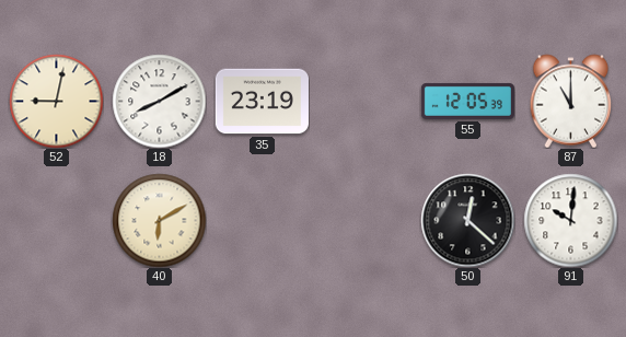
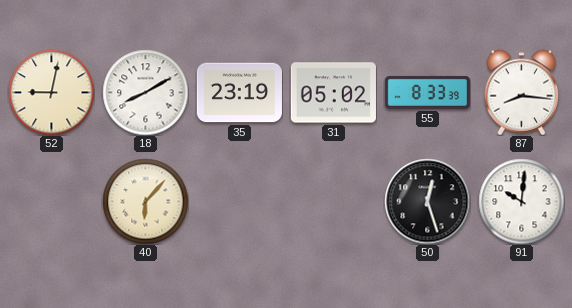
31: none -> 05:02 (333, 93)
55: 12:05 -> 8:33 (427, 92)
87: 11:00 -> 8:16 (522, 92)
40: 6:10 -> 6:07 (145, 201)
50: 12:22 -> 12:27 (427, 201)
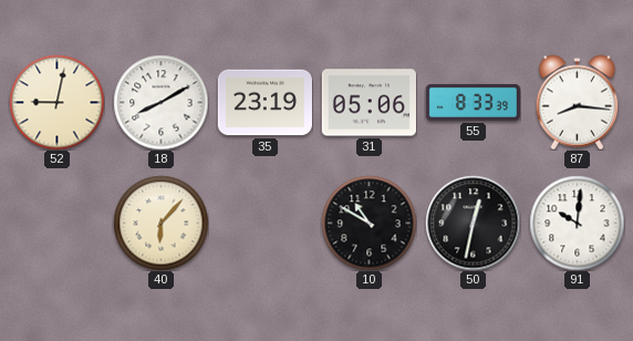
31: 05:02 -> 05:06 (369, 103)
10: none -> 10:50 (369, 223)
50: 12:27 -> 12:32 (473, 223)
